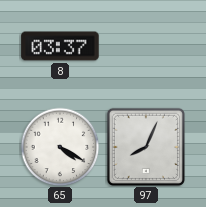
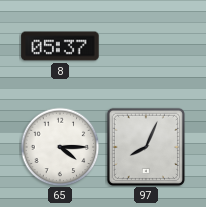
8: 03:37 -> 05:37 (60, 46)
65: 4:20 -> 4:15 (60, 147)
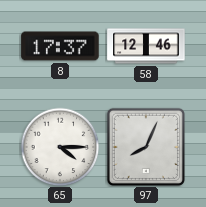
8: 05:37 -> 17:37 (60, 46)
58: none -> 12:46 (146, 46)
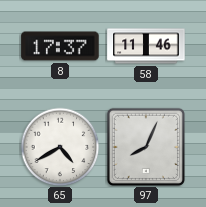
58: 12:46 -> 11:46 (146, 46)
65: 4:15 -> 4:40 (60, 147)
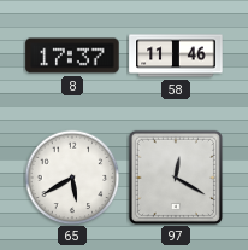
65: 4:40 -> 5:40 (72, 178)
97: 8:04 -> 12:20 (176, 178)
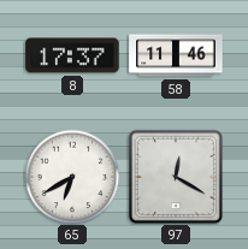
65: 5:40 -> 6:40 (72, 177)
